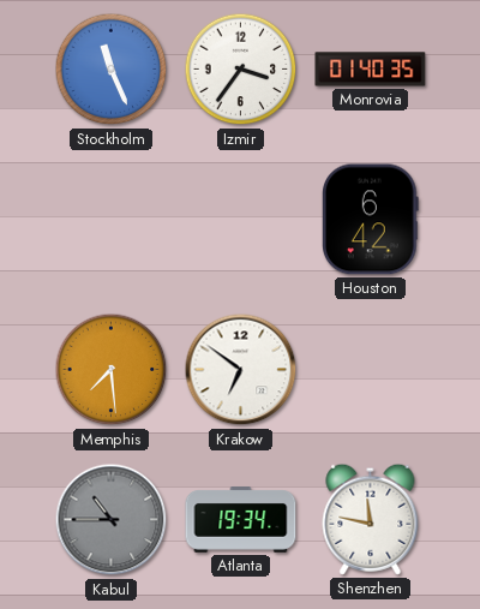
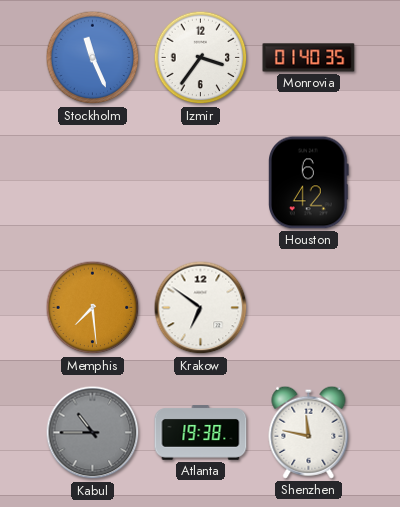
Atlanta: 19:34 -> 19:38 (201, 433)
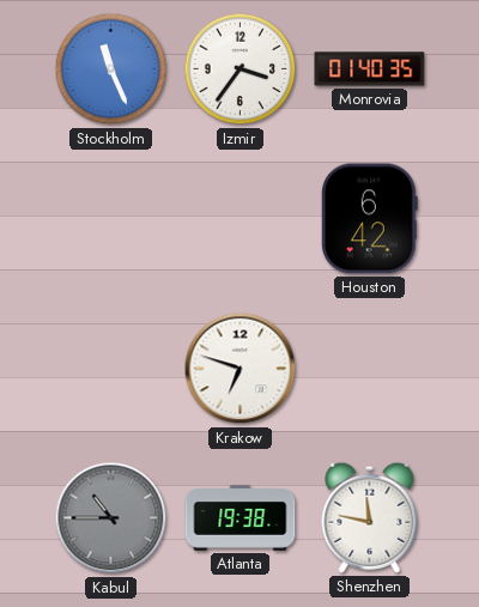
Memphis: 7:29 -> none (93, 308)
Krakow: 6:51 -> 6:48 (241, 369)
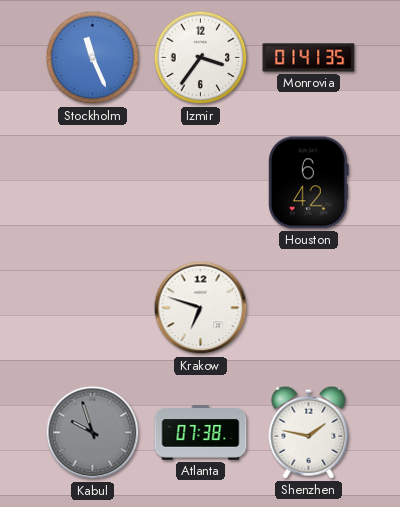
Monrovia: 01:40 -> 01:41 (309, 58)
Kabul: 10:45 -> 9:57 (93, 433)
Atlanta: 19:38 -> 07:38 (201, 433)
Shenzhen: 11:47 -> 1:47 (309, 432)
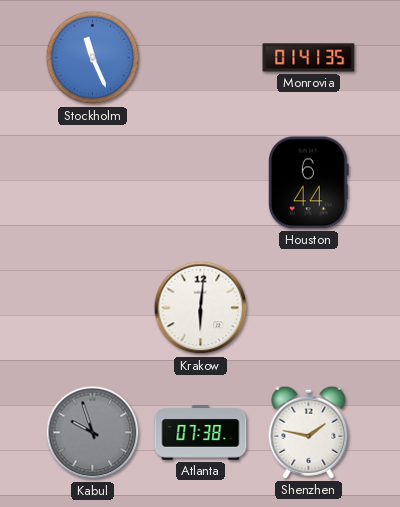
Izmir: 3:36 -> none (201, 58)
Houston: 6:42 -> 6:44 (309, 183)
Krakow: 6:48 -> 6:01 (201, 308)
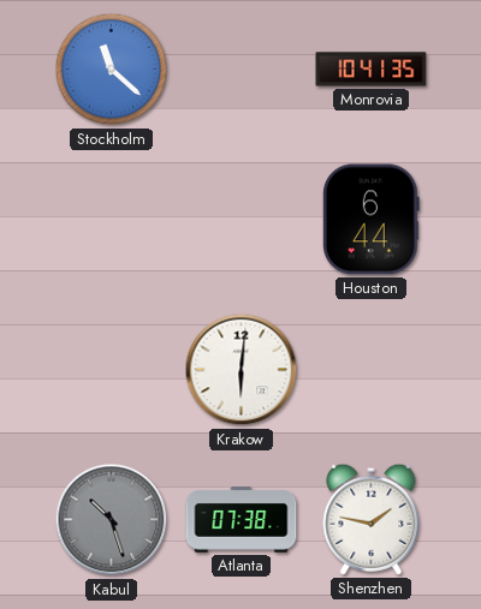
Stockholm: 11:26 -> 11:22 (112, 70)
Monrovia: 01:41 -> 10:41 (372, 70)
Kabul: 9:57 -> 10:27 (112, 520)
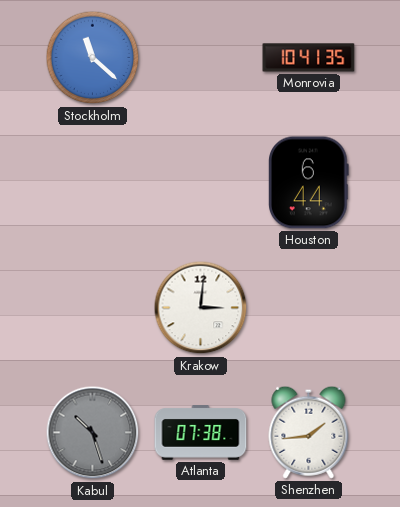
Krakow: 6:01 -> 3:01 (201, 308)
Shenzhen: 1:47 -> 1:44 (309, 432)
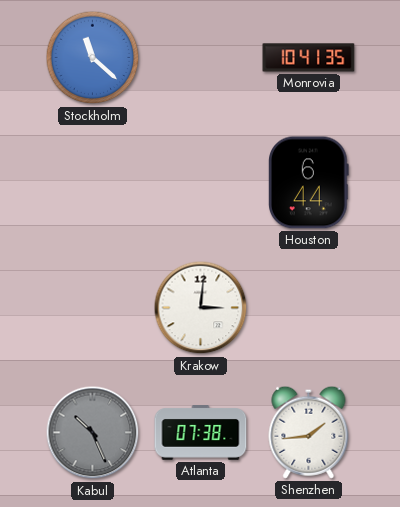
Kabul: 10:27 -> 10:26 (93, 433)
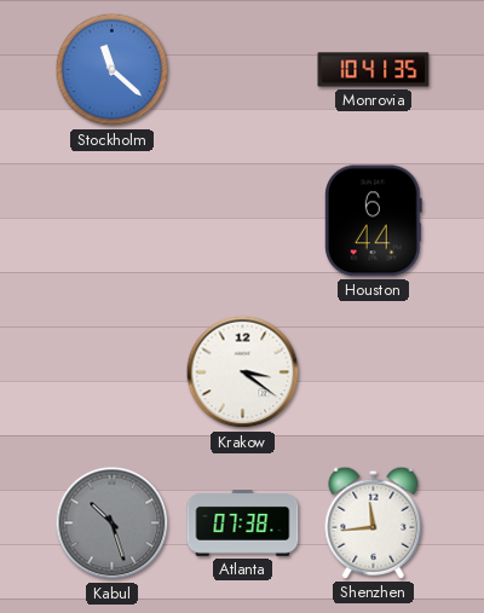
Krakow: 3:01 -> 3:21 (243, 372)
Kabul: 10:26 -> 10:27 (113, 524)
Shenzhen: 1:44 -> 11:44 (374, 522)
